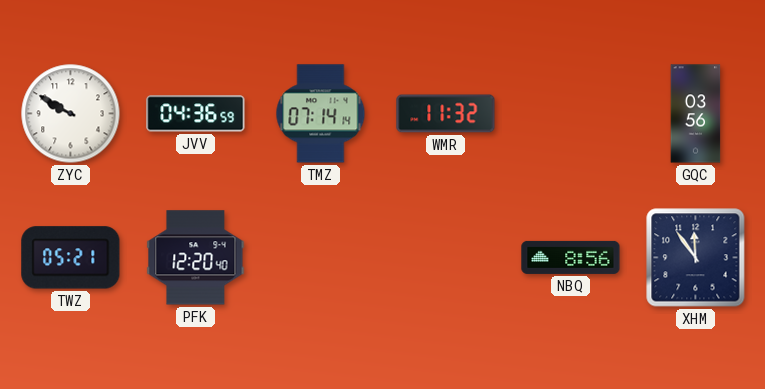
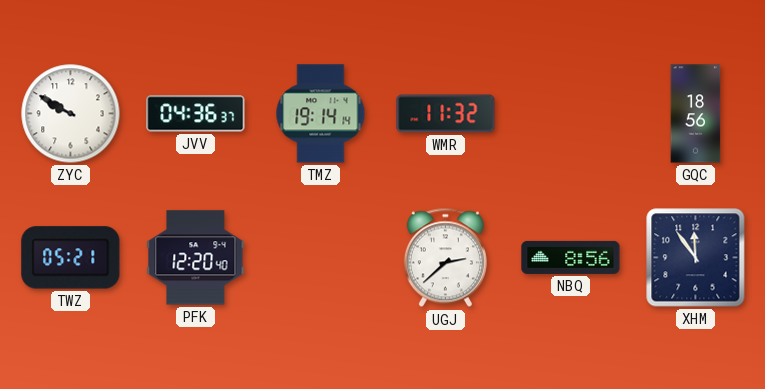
JVV: 04:36:59 -> 04:36:37 (196, 114)
TMZ: 07:14 -> 19:14 (321, 114)
GQC: 03:56 -> 18:56 (696, 114)
UGJ: none -> 2:38 (445, 258)
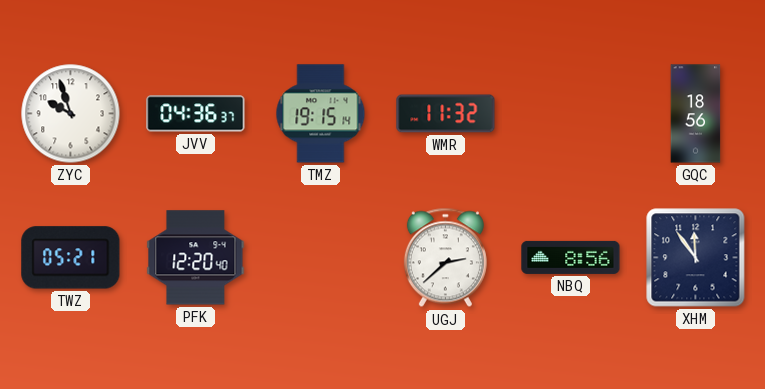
ZYC: 9:50 -> 9:57 (71, 114)
TMZ: 19:14 -> 19:15 (321, 114)
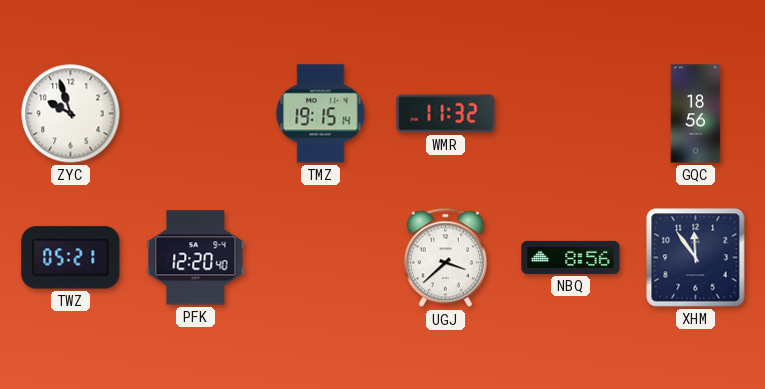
JVV: 04:36 -> none (196, 114)
UGJ: 2:38 -> 3:38 (445, 258)
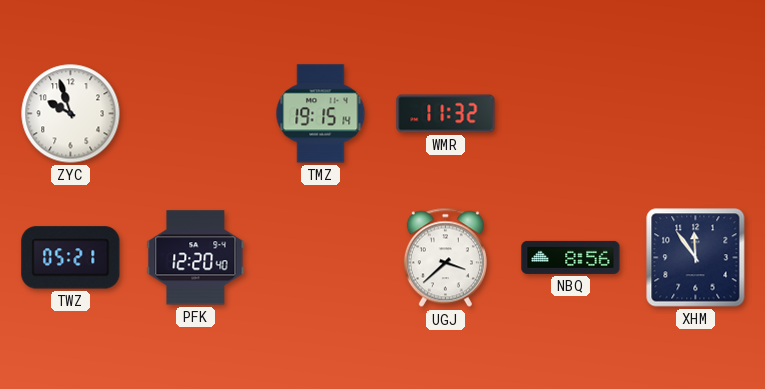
GQC: 18:56 -> none (696, 114)
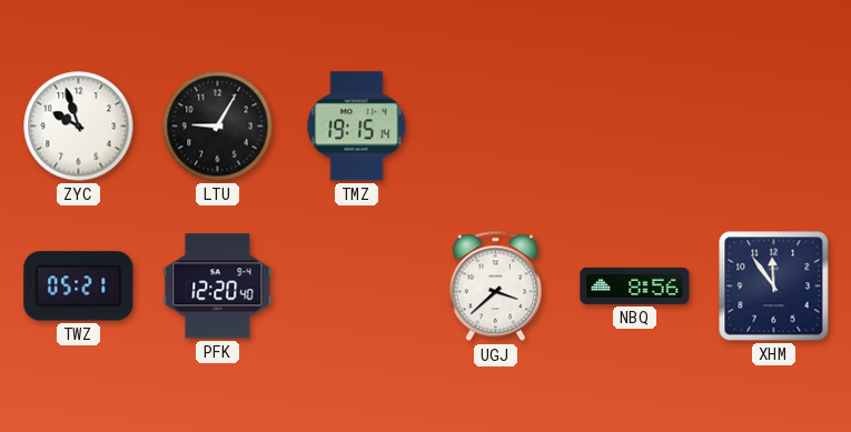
LTU: none -> 9:05 (218, 127)
WMR: 11:32 -> none (446, 114)
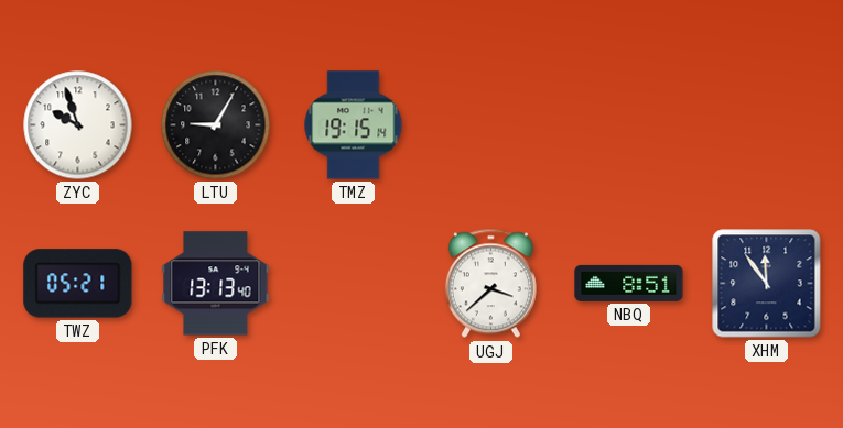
PFK: 12:20 -> 13:13 (216, 284)
NBQ: 8:56 -> 8:51 (629, 283)
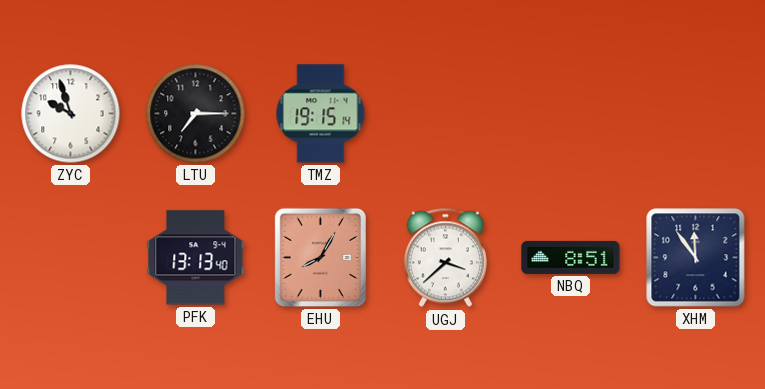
LTU: 9:05 -> 7:15 (196, 114)
TWZ: 05:21 -> none (78, 284)
EHU: none -> 8:05 (320, 257)
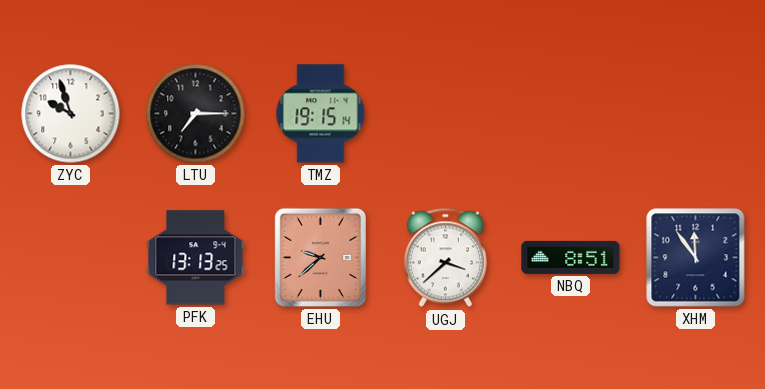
PFK: 13:13:40 -> 13:13:25 (196, 258)
EHU: 8:05 -> 9:38 (320, 257)
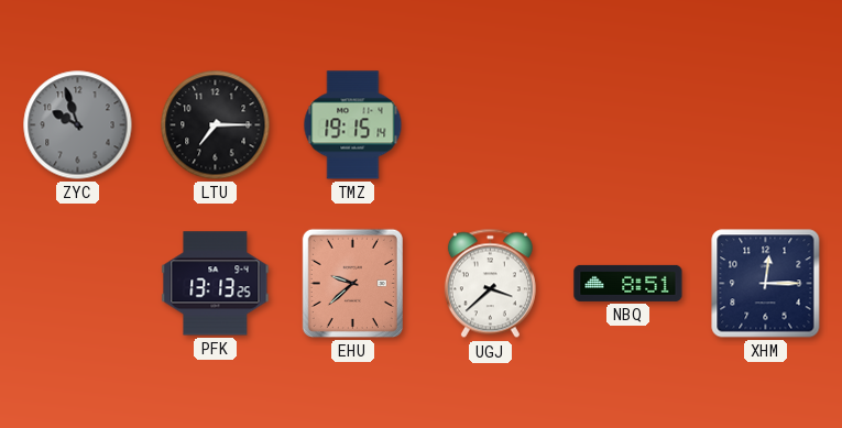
ZYC dial: white -> grey (78, 125)
XHM: 11:54 -> 12:15 (766, 284)
